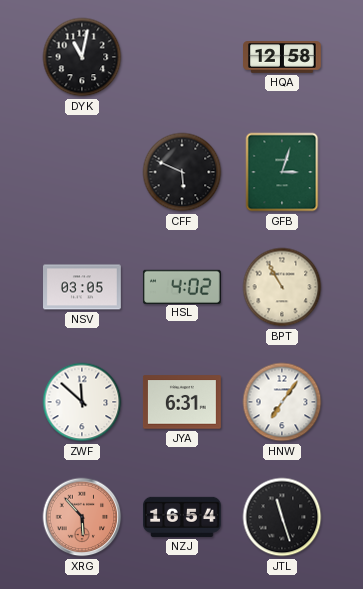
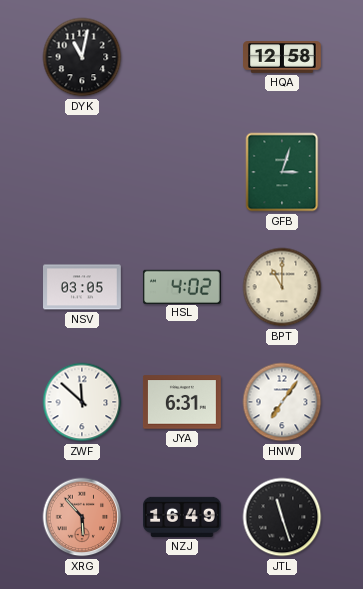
CFF: 5:49 -> none (182, 172)
BPT: 10:55 -> 11:00 (282, 287)
NZJ: 16:54 -> 16:49 (183, 517)
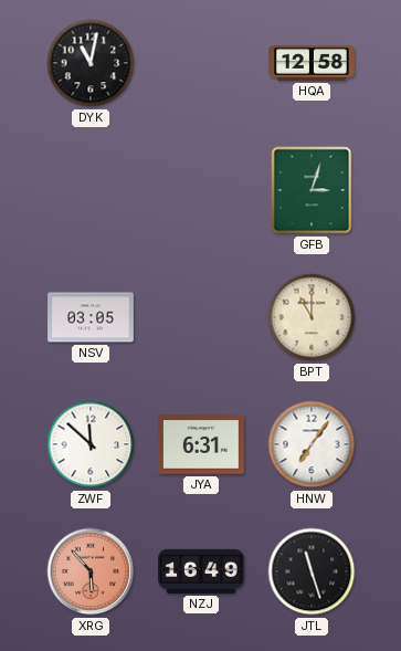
HSL: 4:02 -> none (182, 286)
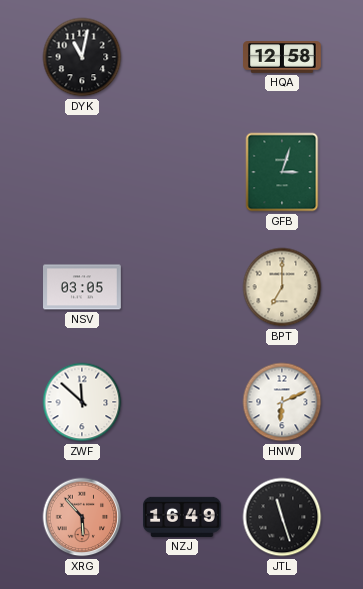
BPT: 11:00 -> 7:00 (282, 287)
JYA: 6:31 -> none (201, 444)
HNW: 7:06 -> 6:11 (282, 402)
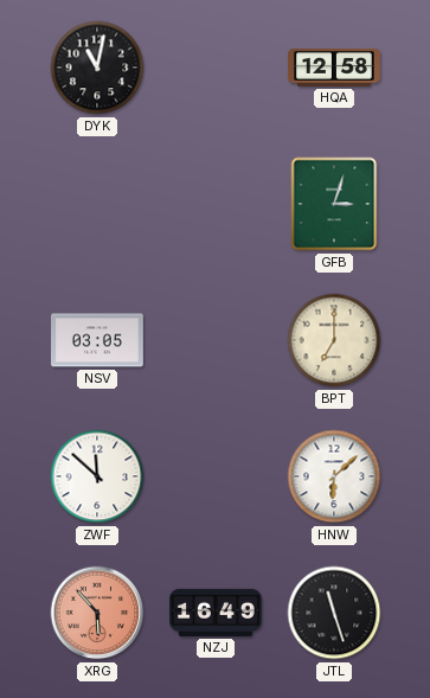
HNW: 6:11 -> 6:08 (334, 476)
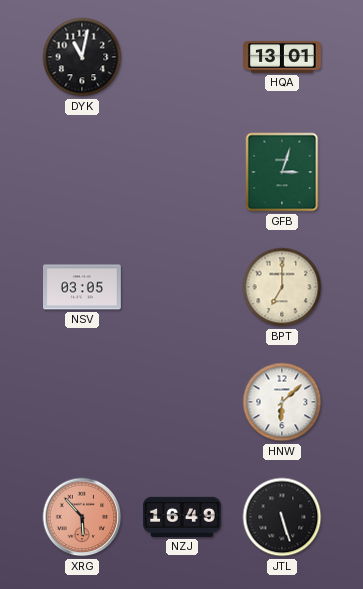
HQA: 12:58 -> 13:01 (283, 57)
ZWF: 11:52 -> none (97, 476)
JTL: 11:27 -> 5:27 (282, 517)
